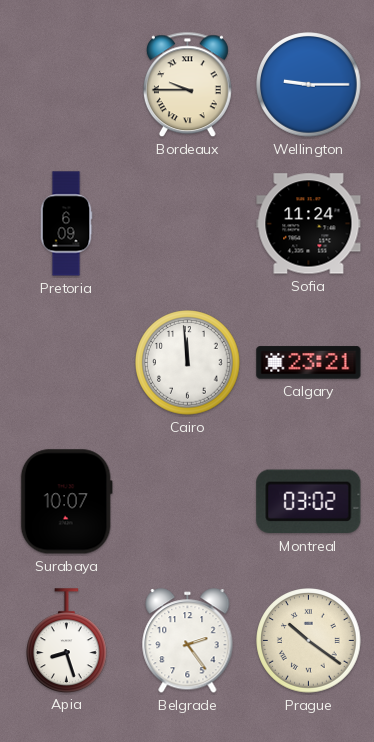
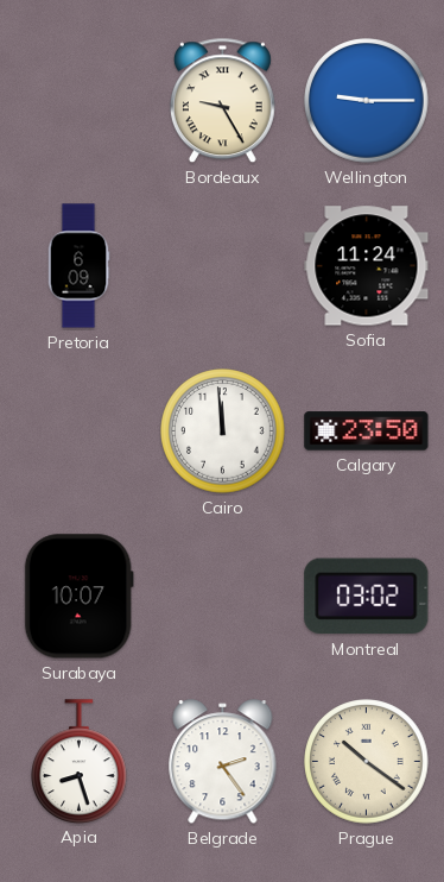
Bordeaux: 9:45 -> 9:25 (222, 101)
Calgary: 23:21 -> 23:50 (367, 431)
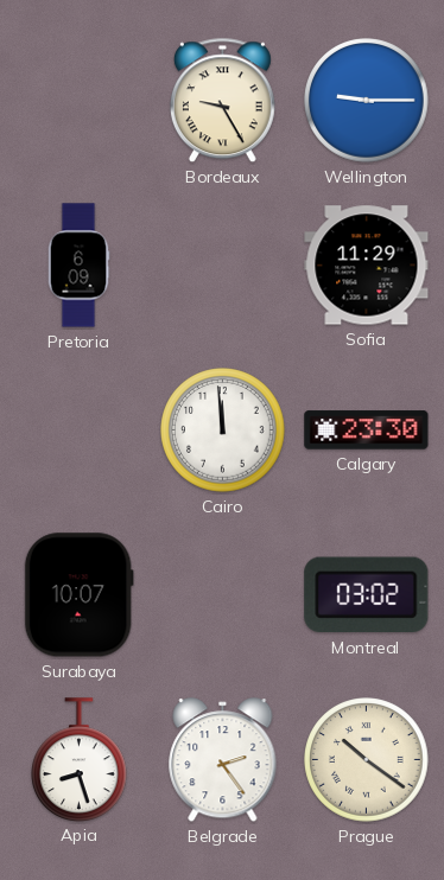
Sofia: 11:24 -> 11:29 (367, 266)
Calgary: 23:50 -> 23:30 (367, 431)
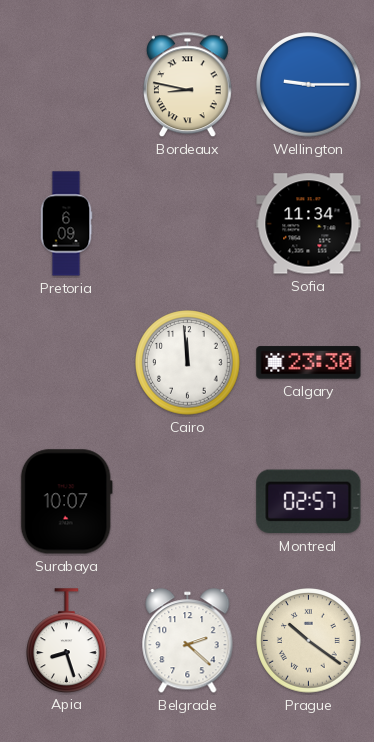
Bordeaux: 9:25 -> 8:47 (187, 85)
Sofia: 11:29 -> 11:34 (309, 224)
Montreal: 03:02 -> 02:57 (309, 502)
Belgrade: 2:24 -> 2:22 (188, 641)
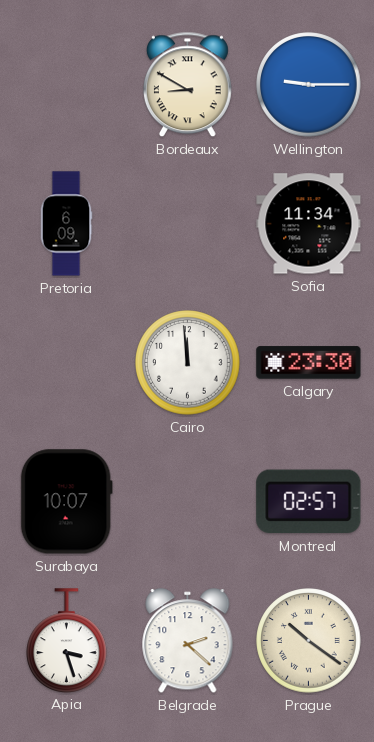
Bordeaux: 8:47 -> 8:50 (187, 85)
Apia: 8:27 -> 3:27 (67, 640)
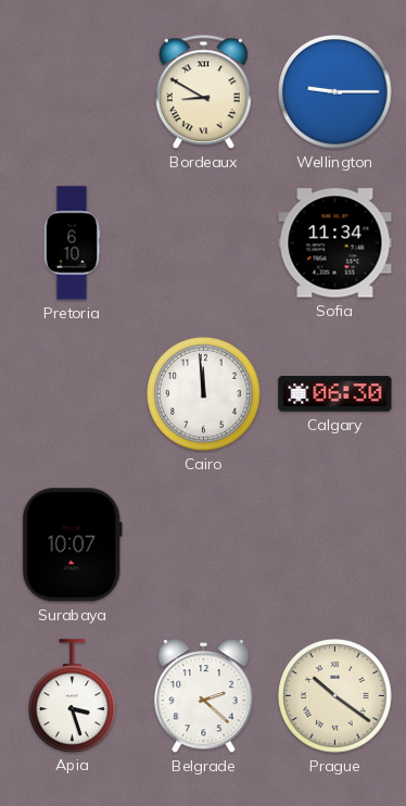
Pretoria: 6:09 -> 6:10 (72, 243)
Calgary: 23:30 -> 06:30 (335, 394)
Montreal: 02:57 -> none (309, 502)
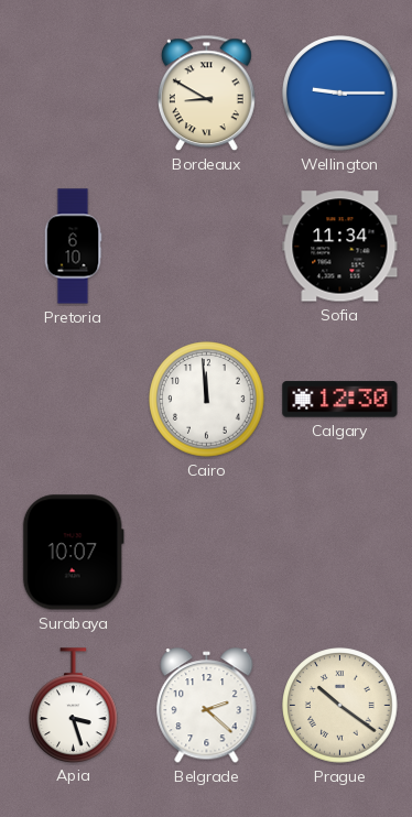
Calgary: 06:30 -> 12:30 (340, 400)
